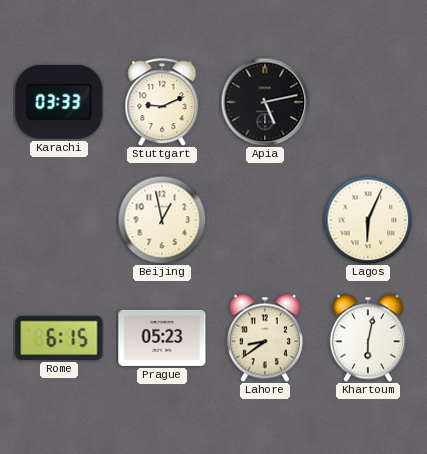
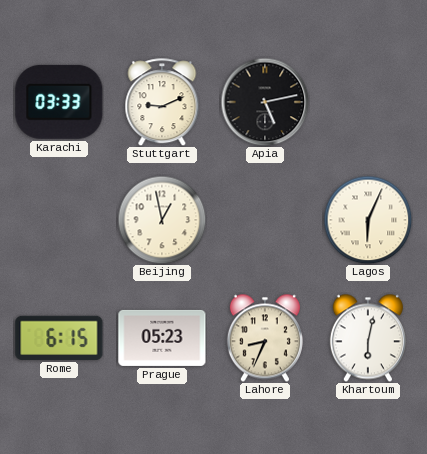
Lahore: 8:39 -> 8:34 (265, 338)
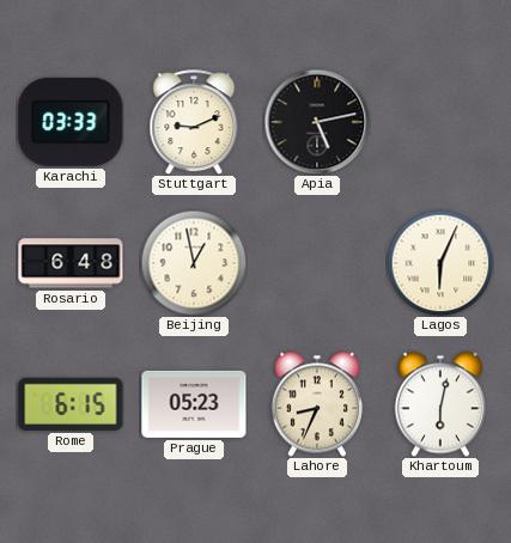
Rosario: none -> 6:48 (71, 263)
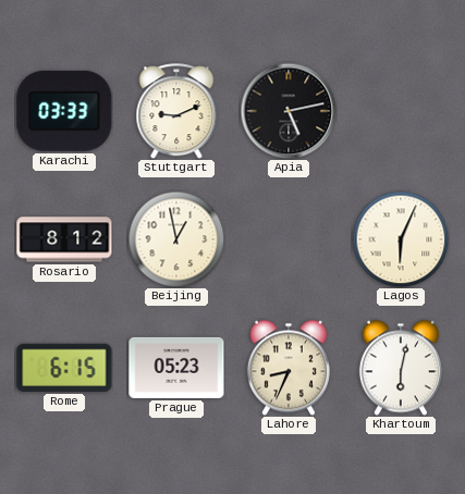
Rosario: 6:48 -> 8:12 (64, 239)
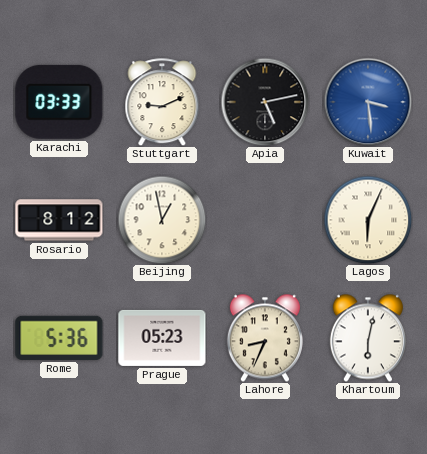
Kuwait: none -> 3:29 (368, 102)
Rome: 6:15 -> 5:36 (59, 338)
